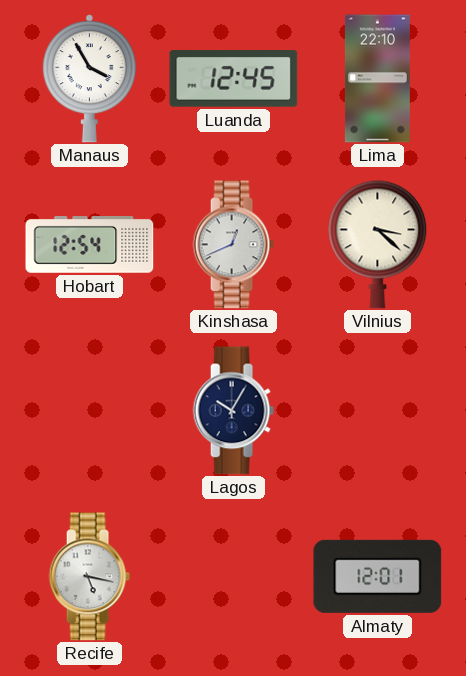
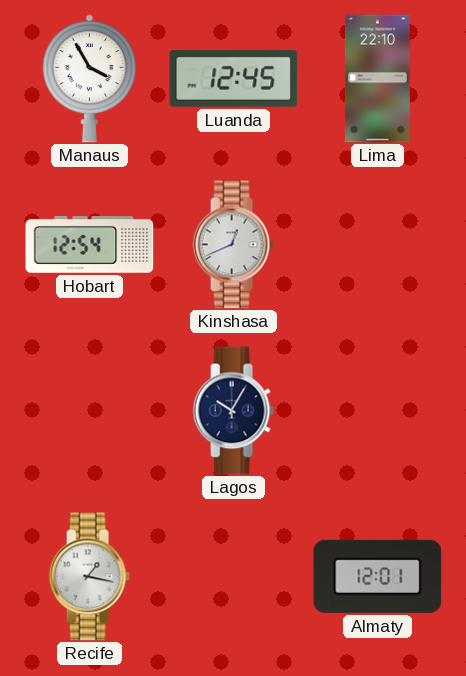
Vilnius: 3:22 -> none (378, 244)
Recife: 5:17 -> 1:17 (89, 577)
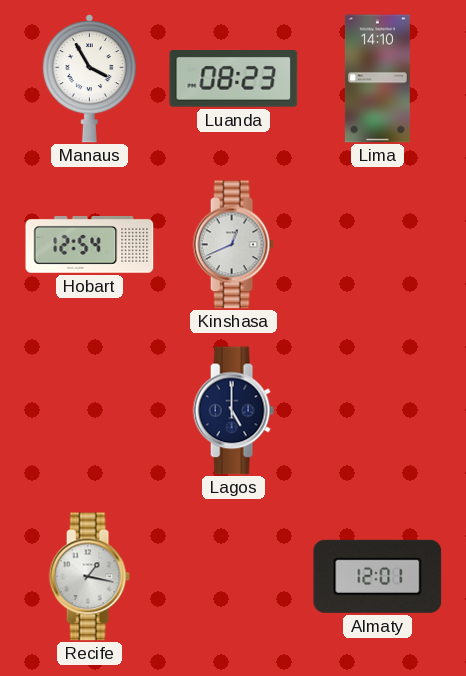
Luanda: 12:45 -> 08:23 (234, 79)
Lima: 22:10 -> 14:10 (377, 79)
Lagos: 10:05 -> 5:00 (233, 411)
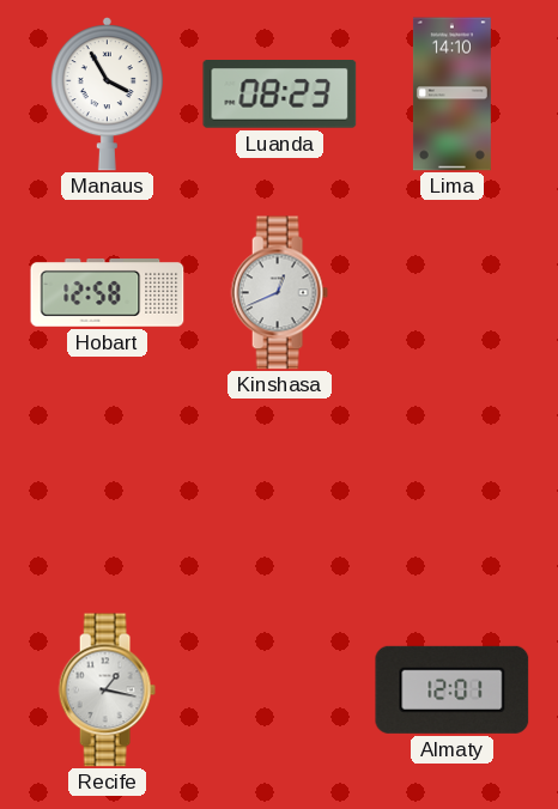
Hobart: 12:54 -> 12:58 (108, 293)
Lagos: 5:00 -> none (233, 411)
